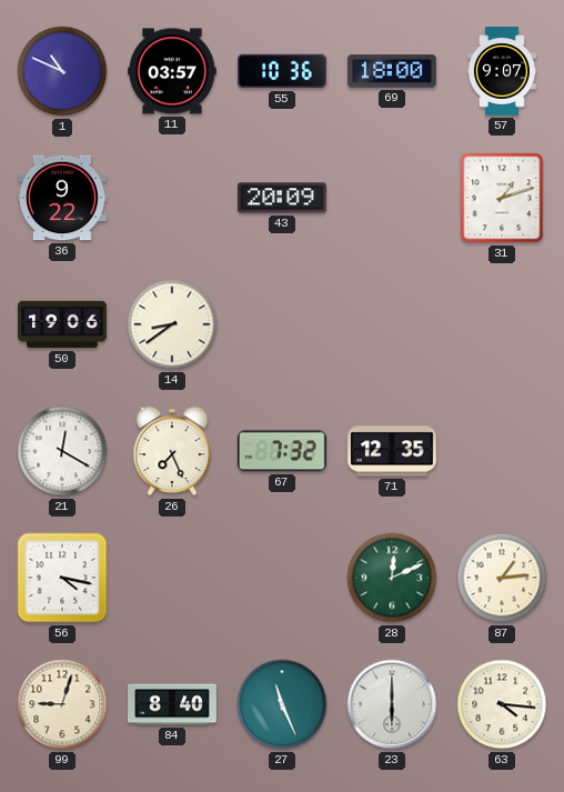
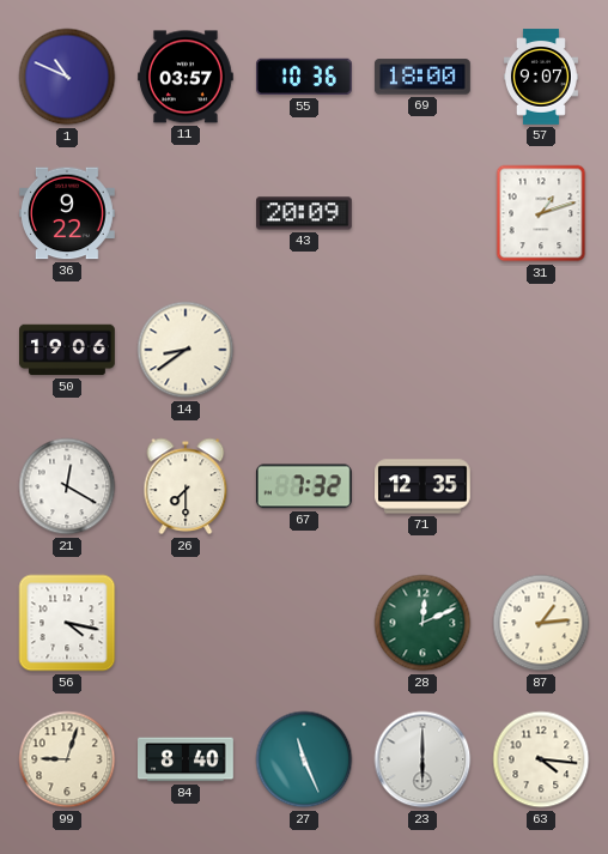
26: 7:26 -> 7:30 (186, 486)
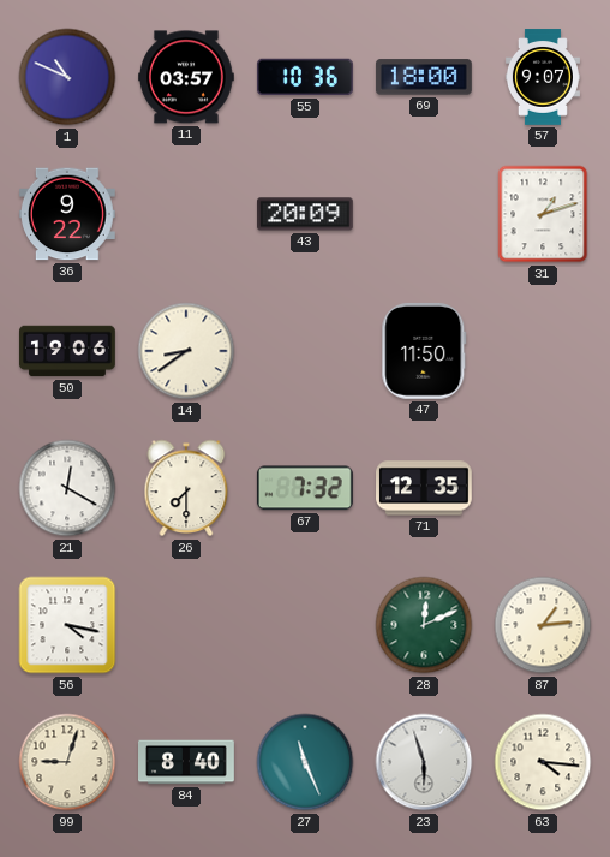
47: none -> 11:50 (424, 351)
23: 6:00 -> 5:57 (424, 762)
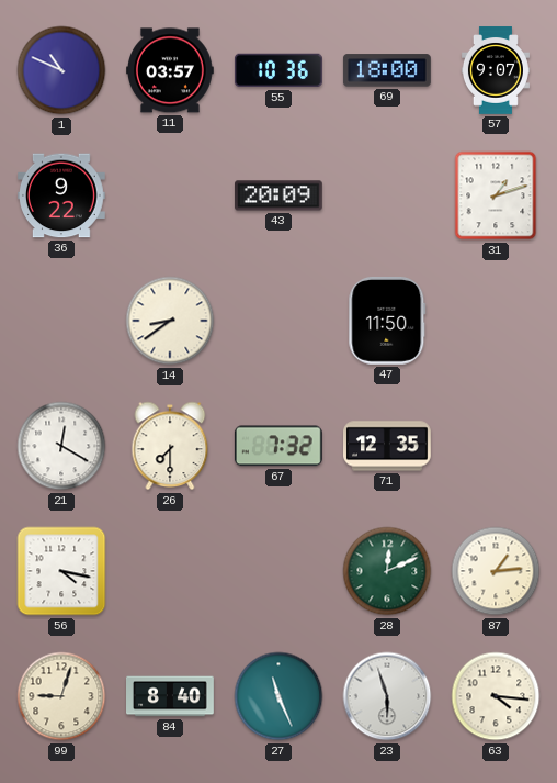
50: 19:06 -> none (68, 351)
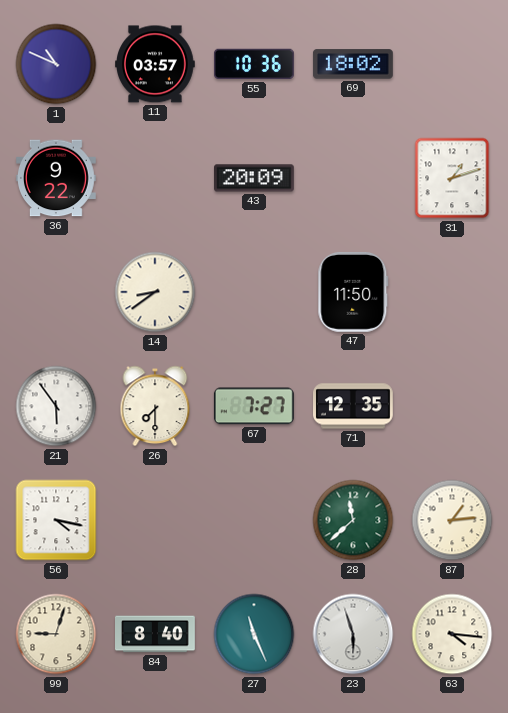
69: 18:00 -> 18:02 (353, 64)
57: 9:07 -> none (496, 70)
21: 12:20 -> 5:54 (56, 406)
67: 7:32 -> 7:27 (254, 406)
28: 12:11 -> 11:38 (353, 520)
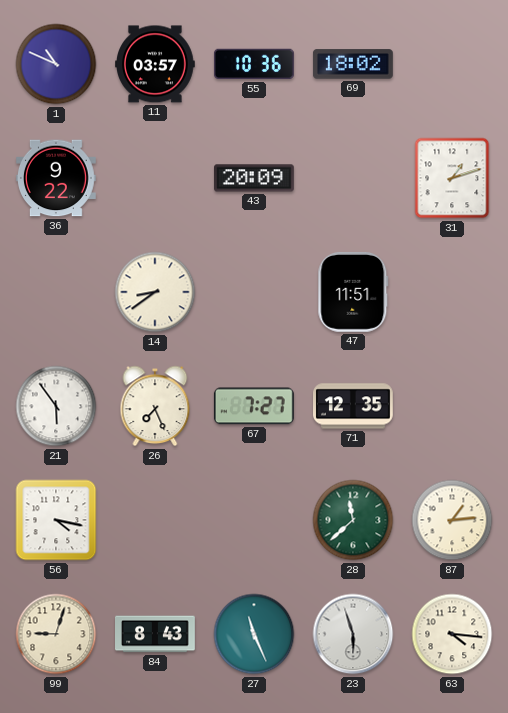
47: 11:50 -> 11:51 (353, 292)
26: 7:30 -> 7:26 (155, 406)
84: 8:40 -> 8:43 (156, 634)
